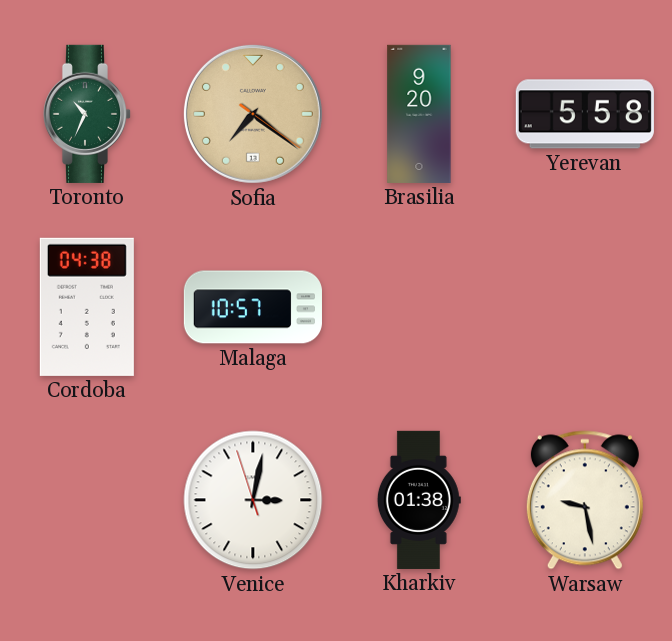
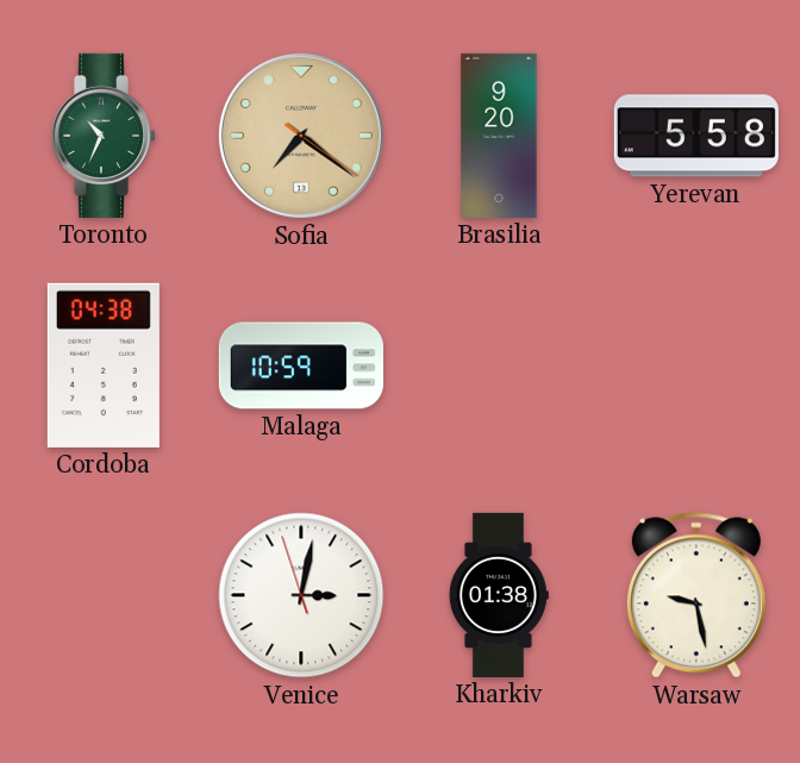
Malaga: 10:57 -> 10:59 (301, 365)
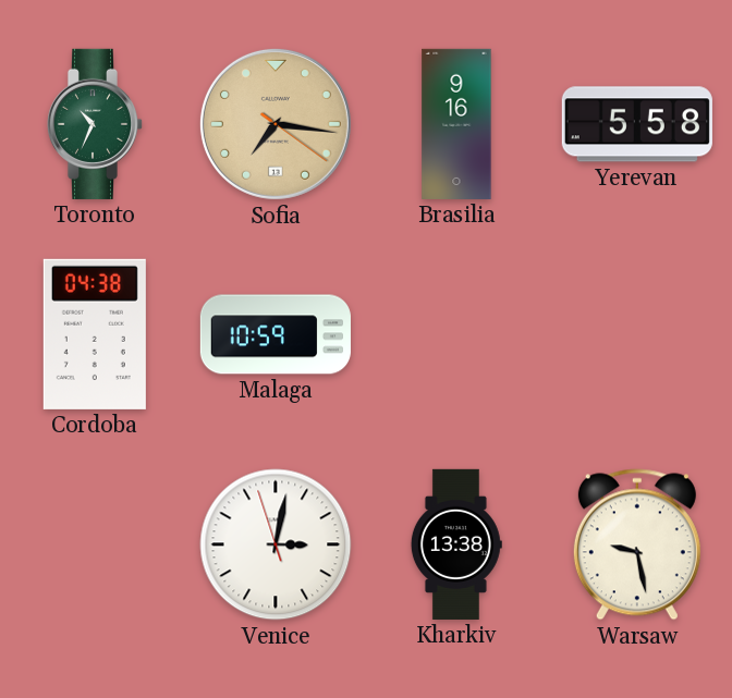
Sofia: 7:21 -> 7:16 (276, 124)
Brasilia: 9:20 -> 9:16 (456, 124)
Kharkiv: 01:38 -> 13:38 (456, 544)
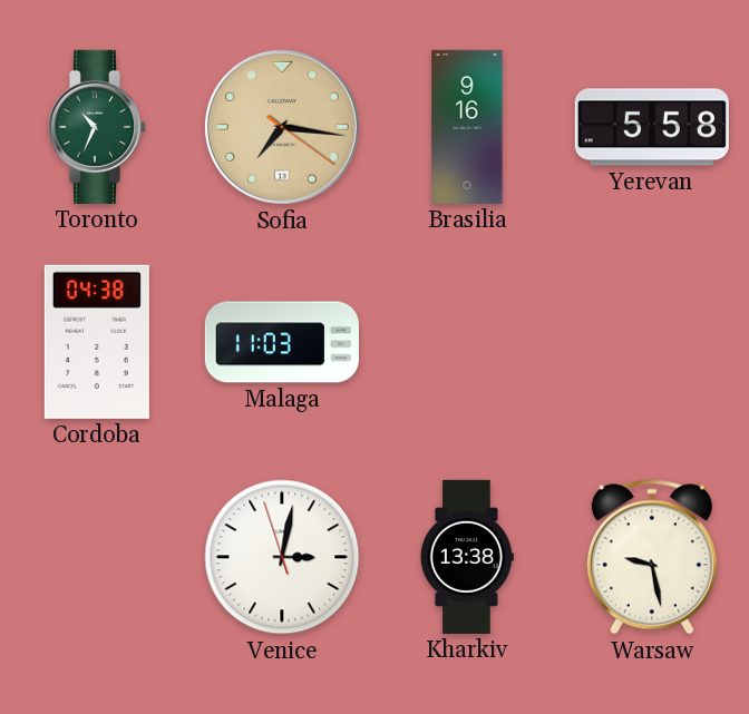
Malaga: 10:59 -> 11:03 (282, 342)
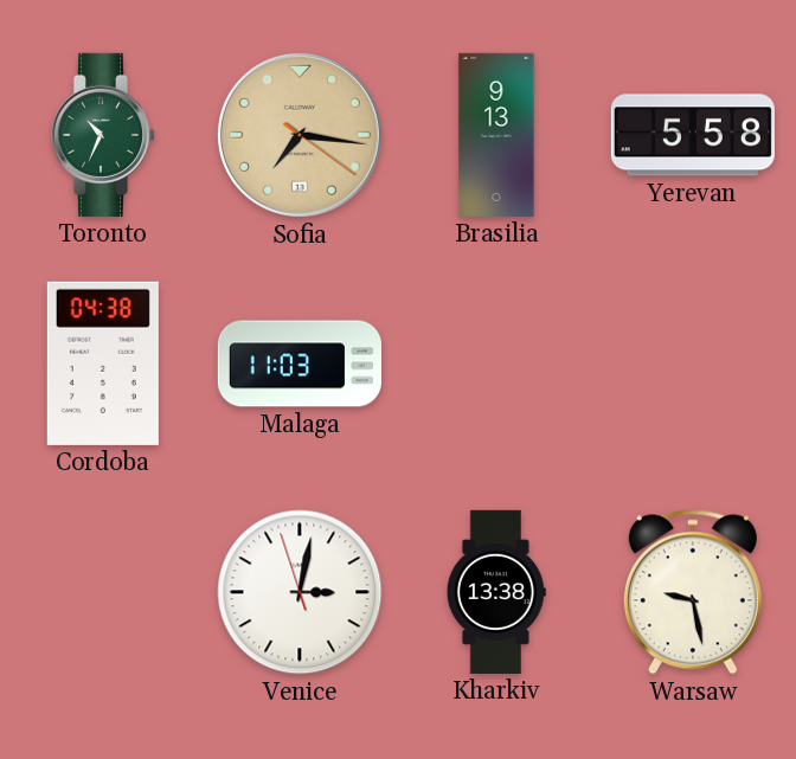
Brasilia: 9:16 -> 9:13 (496, 135)
